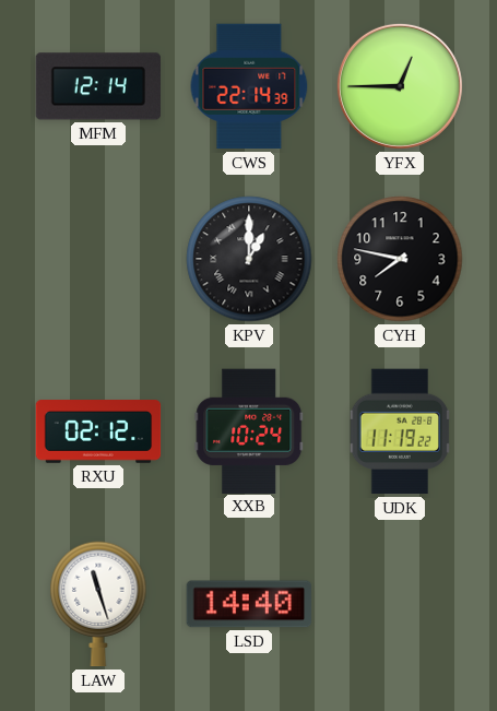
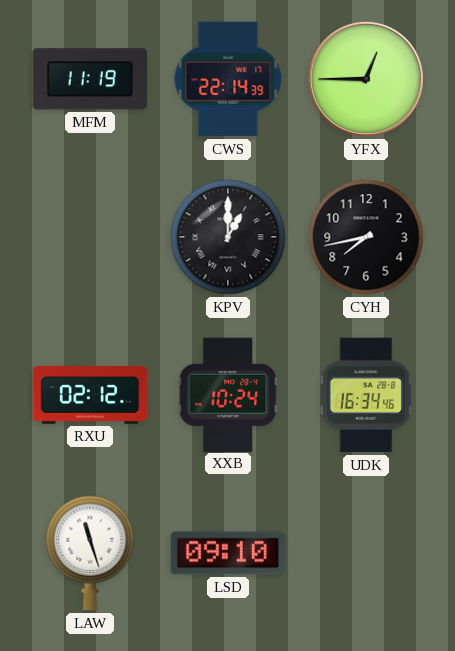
MFM: 12:14 -> 11:19 (89, 79)
CYH: 7:47 -> 7:43 (366, 237)
UDK: 11:19 -> 16:34 (365, 395)
LSD: 14:40 -> 09:10 (227, 553)
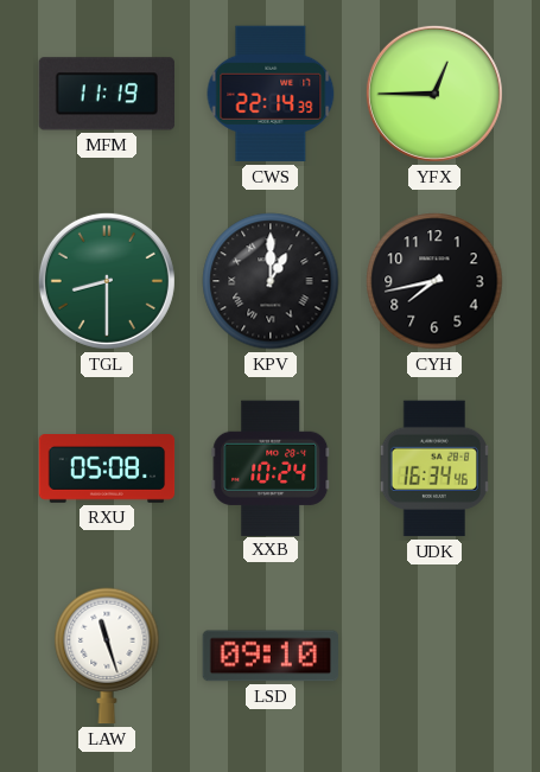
TGL: none -> 8:30 (107, 281)
RXU: 02:12 -> 05:08 (107, 470)
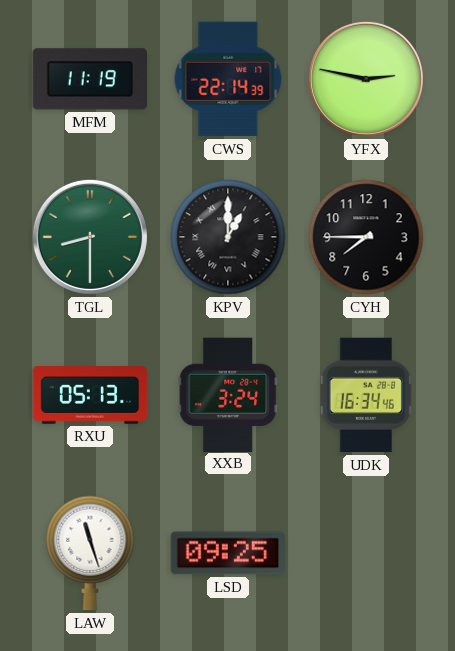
YFX: 12:45 -> 2:47 (366, 79)
CYH: 7:43 -> 7:45 (366, 237)
RXU: 05:08 -> 05:13 (90, 396)
XXB: 10:24 -> 3:24 (228, 394)
LSD: 09:10 -> 09:25 (227, 553)
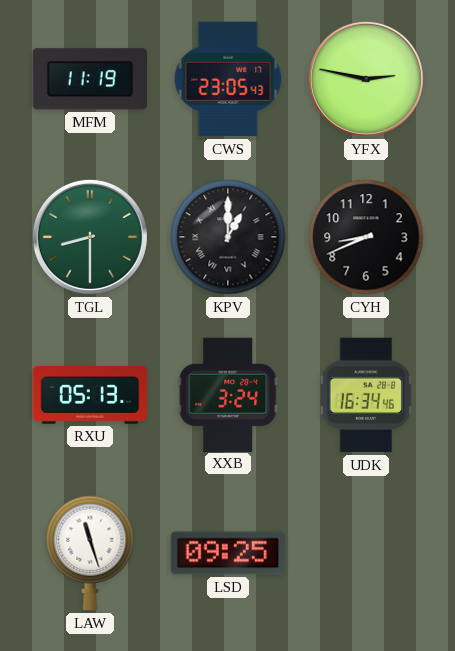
CWS: 22:14 -> 23:05 (228, 79)
CYH: 7:45 -> 8:41 (366, 237)
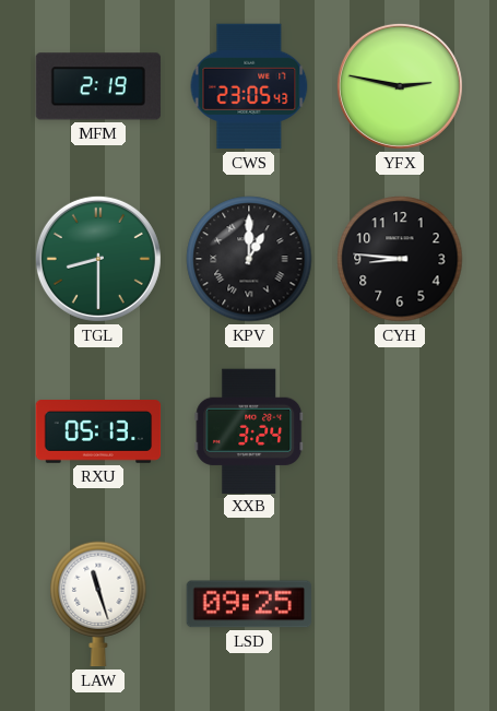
MFM: 11:19 -> 2:19 (97, 86)
CYH: 8:41 -> 8:46 (400, 259)
UDK: 16:34 -> none (365, 395)
